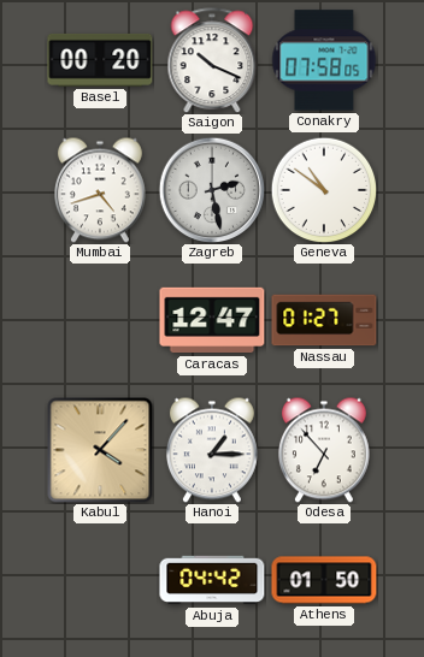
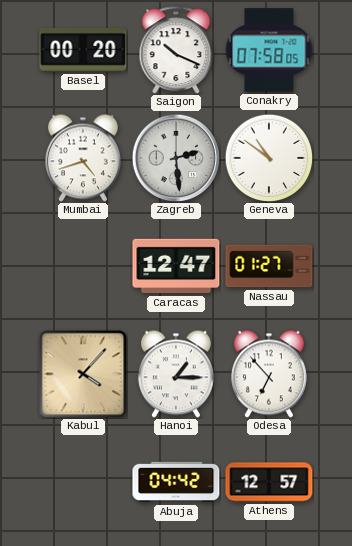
Zagreb: 2:28 -> 2:29 (176, 158)
Athens: 01:50 -> 12:57 (269, 482)
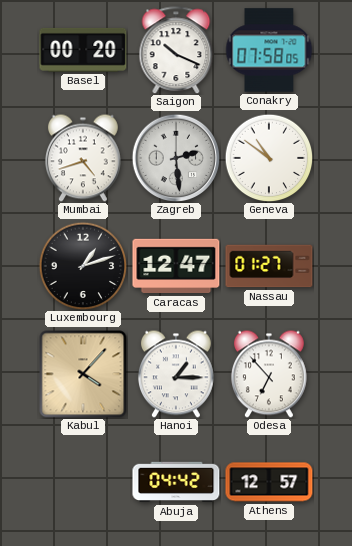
Luxembourg: none -> 1:12 (83, 266)
